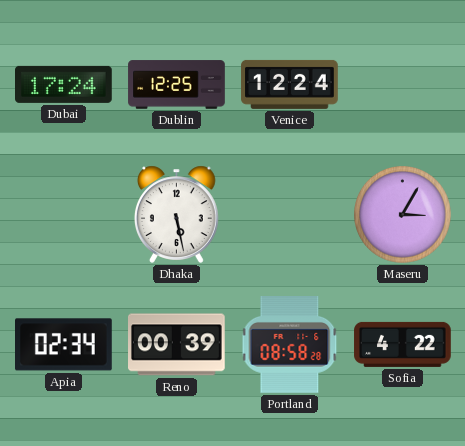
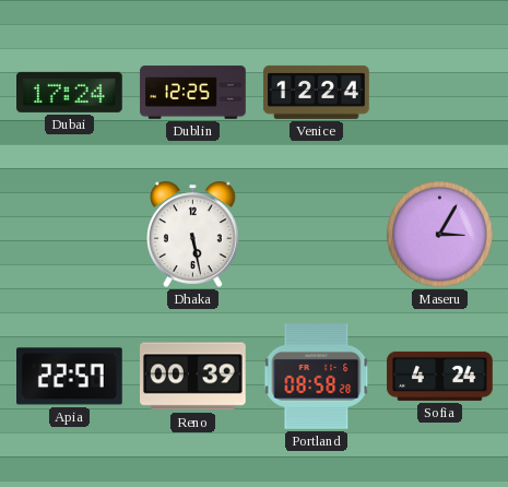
Apia: 02:34 -> 22:57 (70, 377)
Sofia: 4:22 -> 4:24 (440, 376)
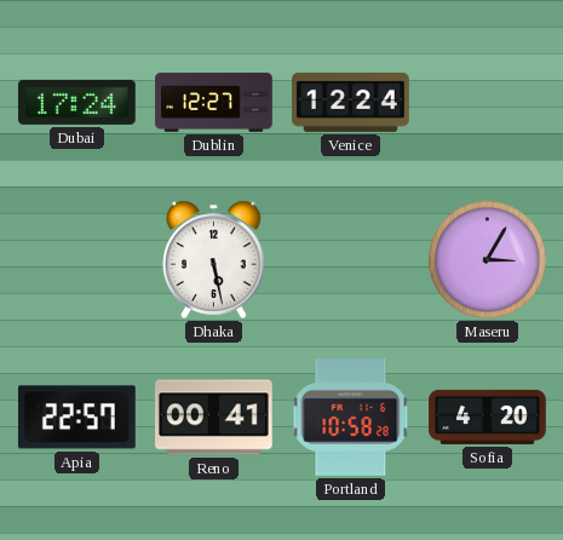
Dublin: 12:25 -> 12:27 (214, 103)
Reno: 00:39 -> 00:41 (214, 418)
Portland: 08:58 -> 10:58 (351, 418)
Sofia: 4:24 -> 4:20 (488, 417)
